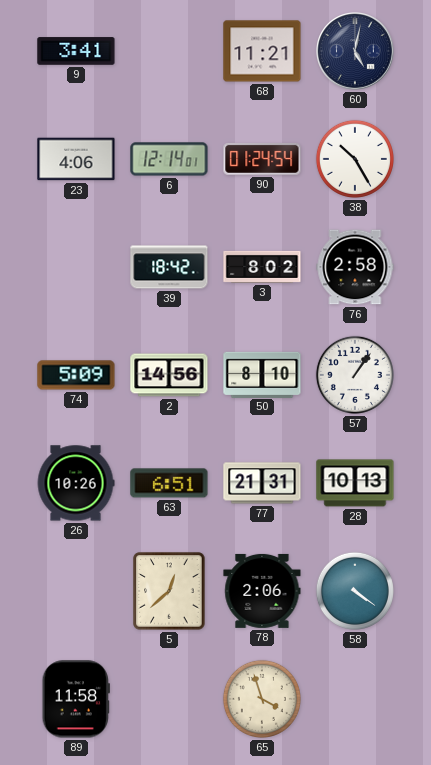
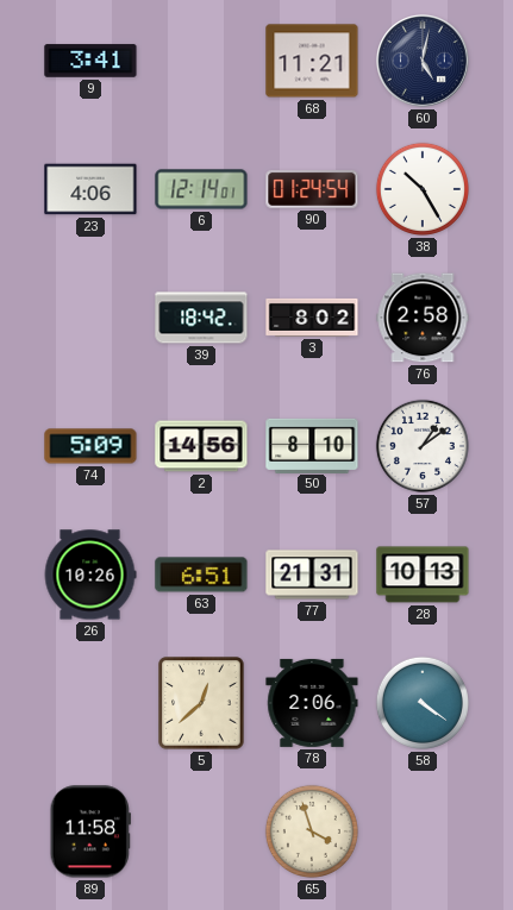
57: 1:06 -> 1:09 (423, 446)
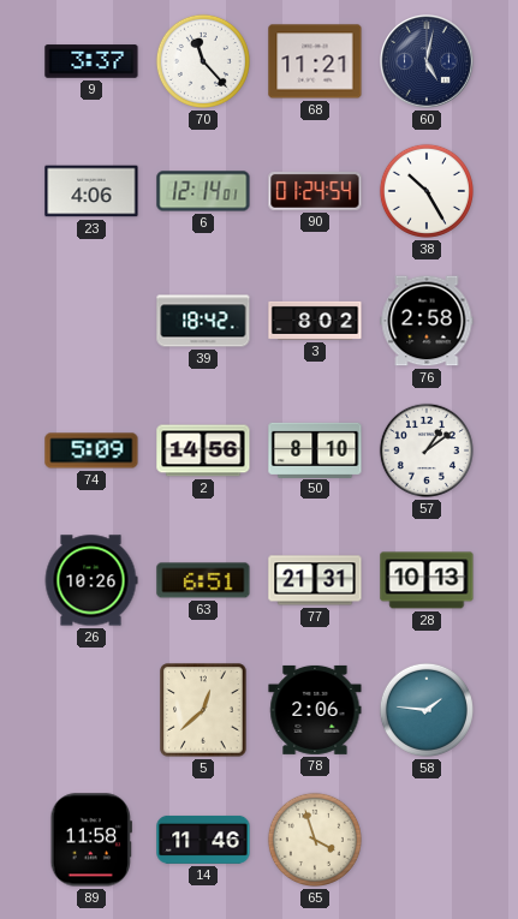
9: 3:41 -> 3:37 (91, 61)
70: none -> 11:23 (203, 61)
58: 4:21 -> 1:46 (427, 710)
14: none -> 11:46 (203, 840)
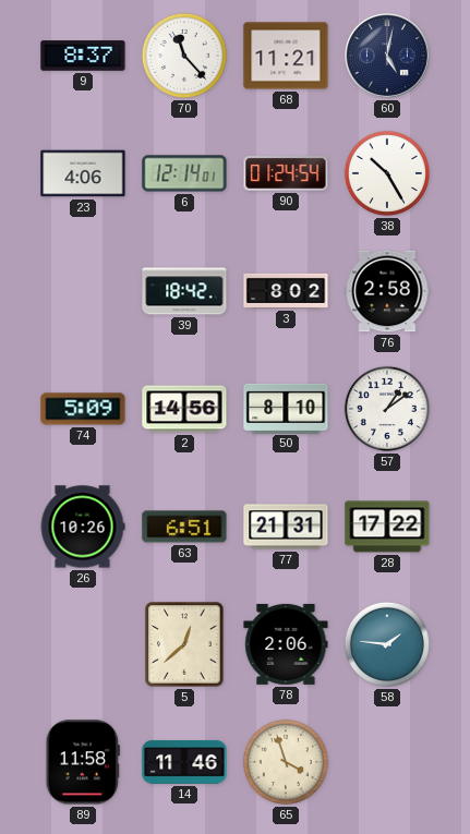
9: 3:37 -> 8:37 (83, 56)
28: 10:13 -> 17:22 (387, 527)
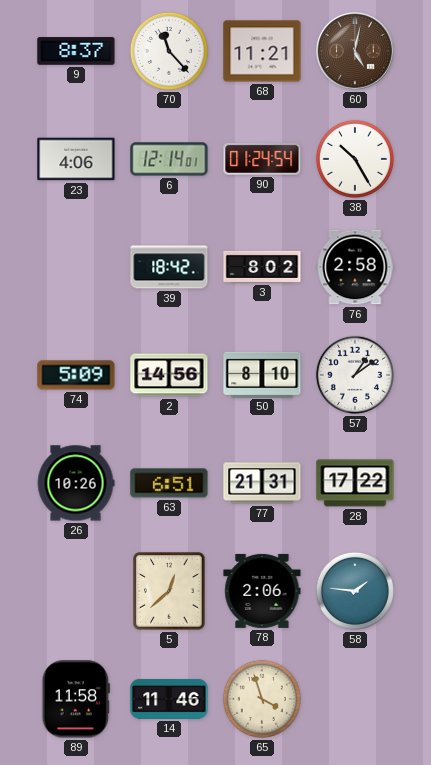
60 dial: navy -> brown (356, 52)
